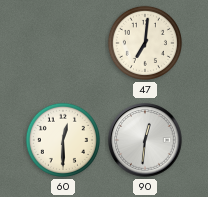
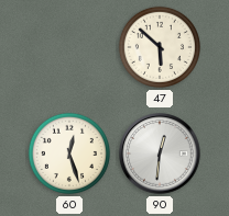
47: 7:01 -> 5:52 (160, 47)
60: 12:30 -> 12:27 (69, 154)
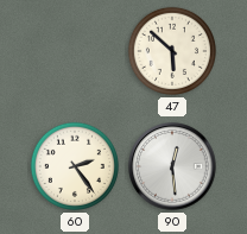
60: 12:27 -> 2:24 (75, 166)
90: 12:31 -> 12:29 (172, 166)
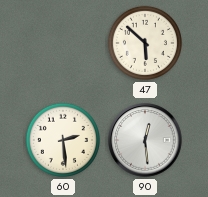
60: 2:24 -> 2:29 (63, 140)
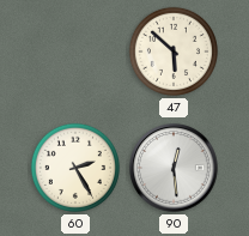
60: 2:29 -> 2:25 (75, 168)
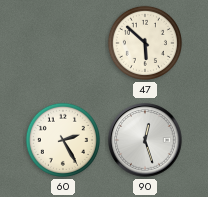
90: 12:29 -> 12:27 (145, 140)
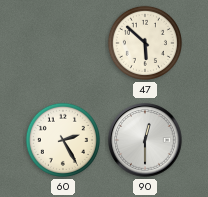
90: 12:27 -> 12:30 (145, 140)
